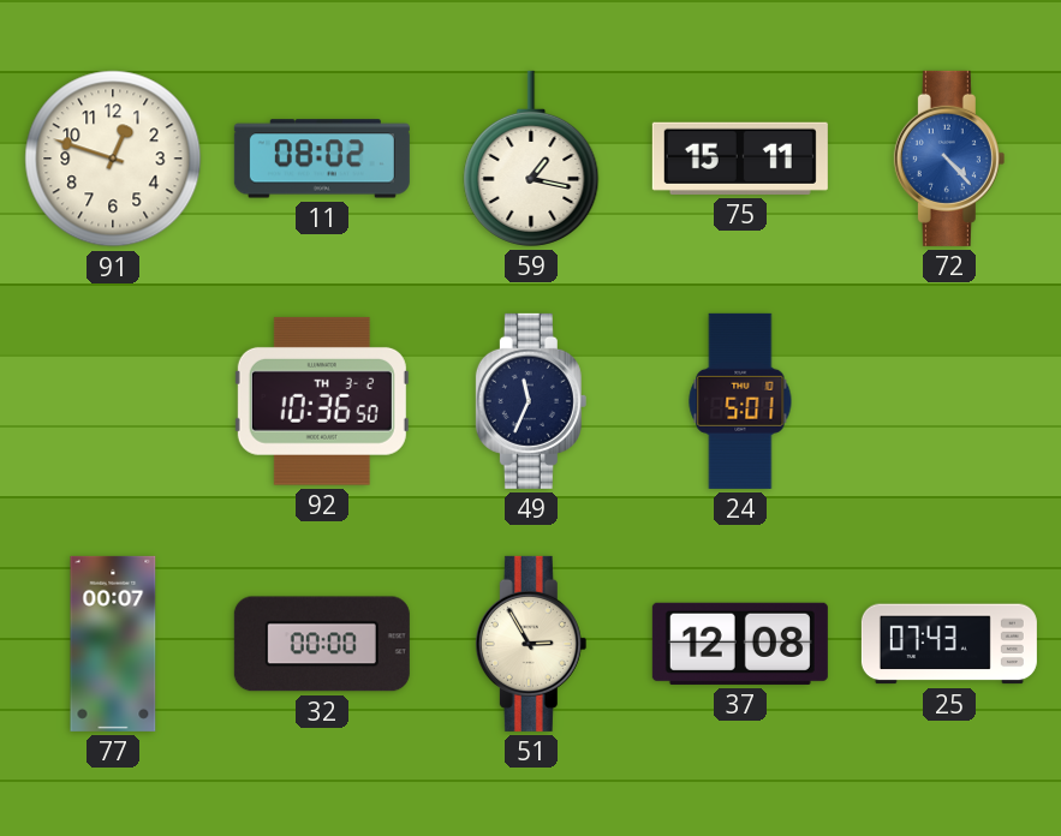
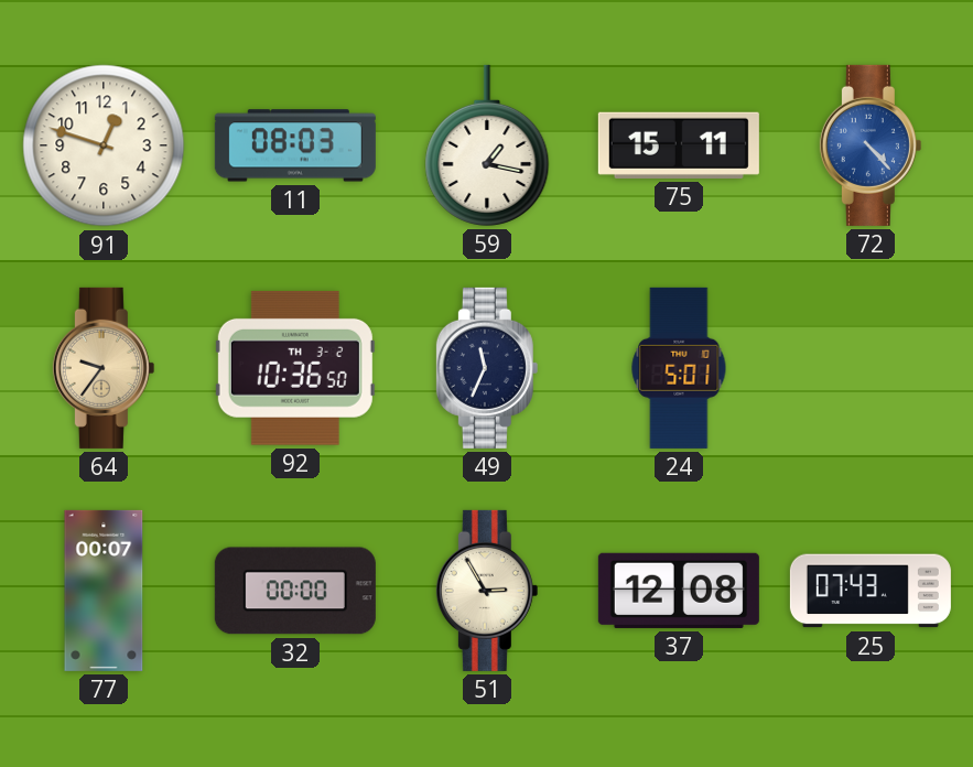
11: 08:02 -> 08:03 (295, 145)
64: none -> 9:36 (104, 368)
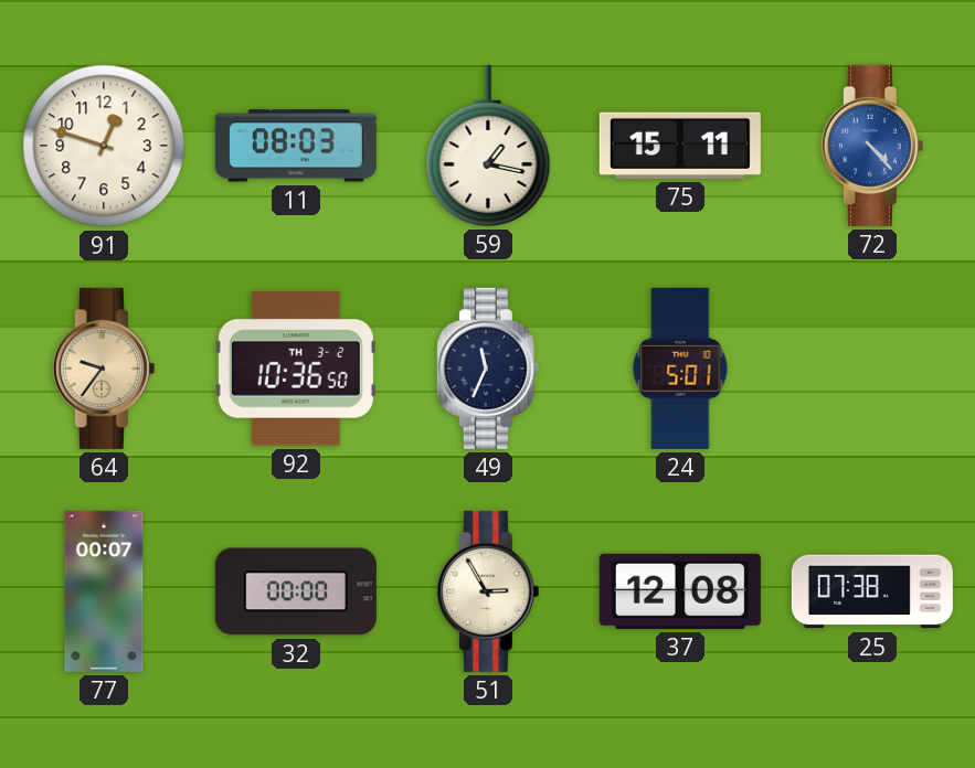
25: 07:43 -> 07:38 (872, 591)
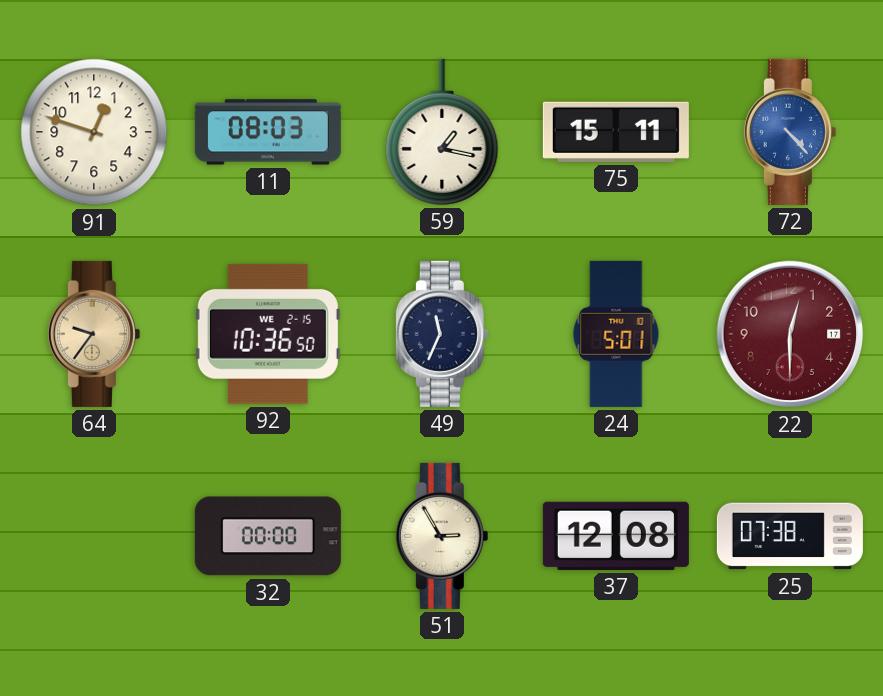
92 date: TH 3-2 -> WE 2-15 (268, 334)
22: none -> 12:30 (790, 334)
77: 00:07 -> none (104, 591)
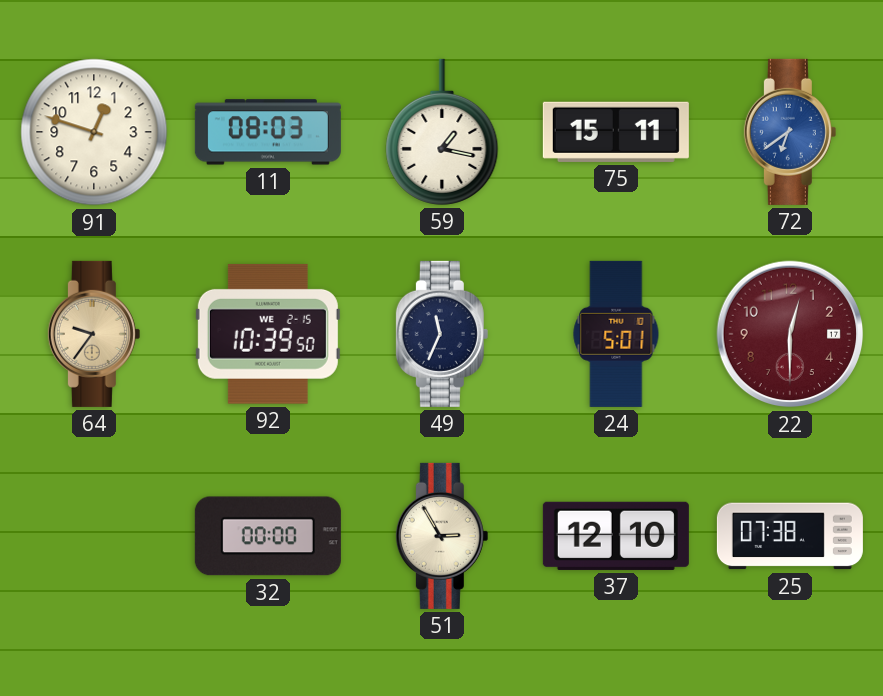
72: 4:23 -> 6:39 (790, 132)
92: 10:36 -> 10:39 (268, 334)
37: 12:08 -> 12:10 (616, 536)
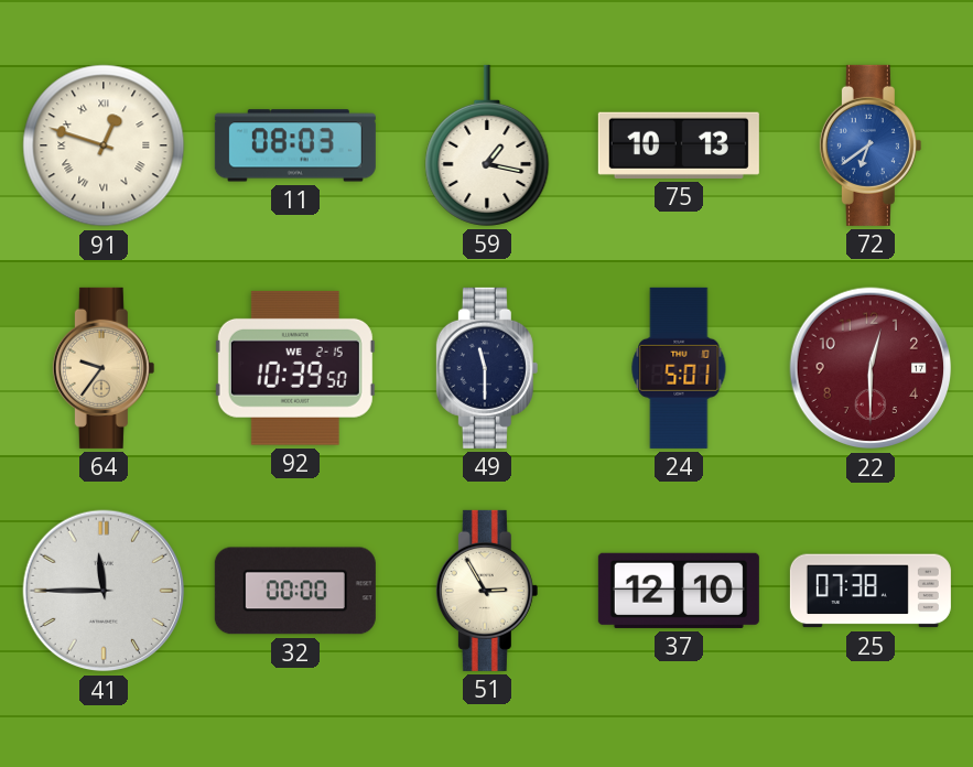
91 numerals: Arabic -> Roman (104, 145)
75: 15:11 -> 10:13 (679, 145)
49: 11:34 -> 11:30 (487, 368)
41: none -> 11:45 (104, 591)
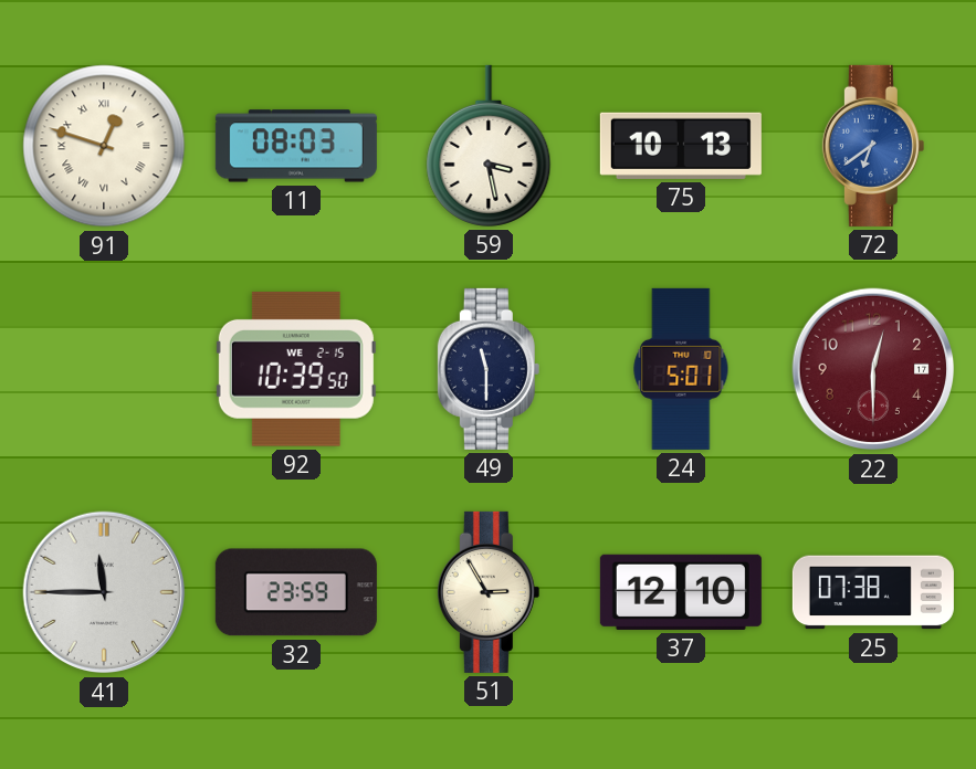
59: 1:17 -> 3:28 (489, 146)
64: 9:36 -> none (104, 368)
32: 00:00 -> 23:59 (296, 592)
